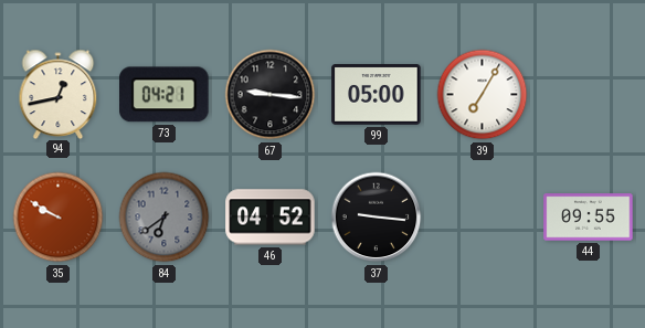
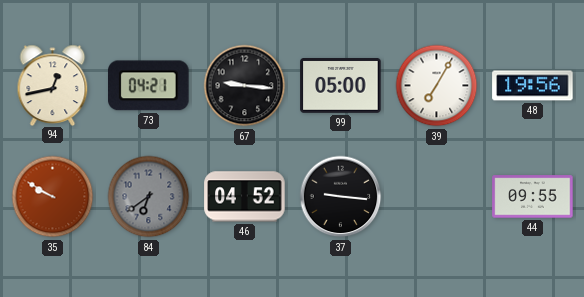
48: none -> 19:56 (533, 86)
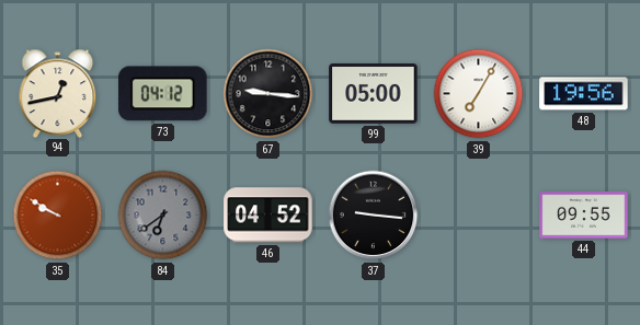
73: 04:21 -> 04:12 (163, 94)
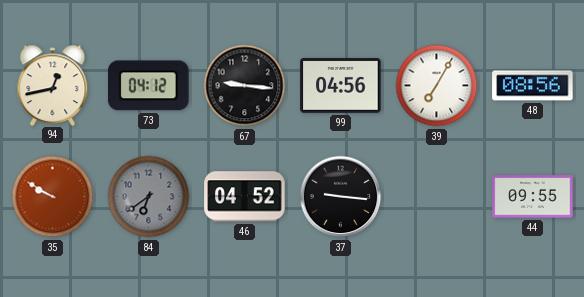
99: 05:00 -> 04:56 (341, 86)
48: 19:56 -> 08:56 (533, 86)
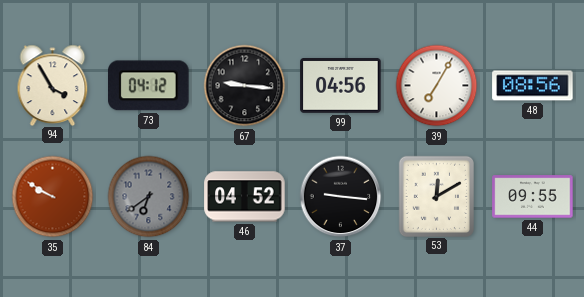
94: 12:43 -> 3:55 (53, 85)
53: none -> 12:10 (436, 196)
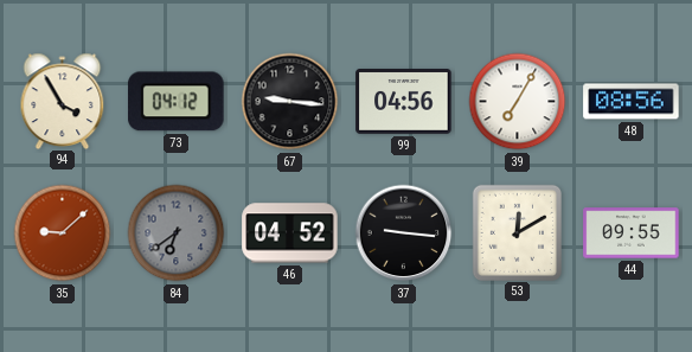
35: 9:50 -> 9:08 (63, 233)
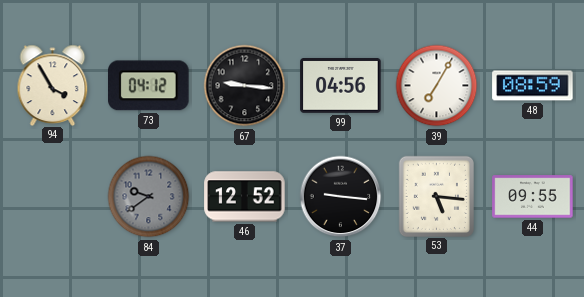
48: 08:56 -> 08:59 (533, 86)
35: 9:08 -> none (63, 233)
84: 6:39 -> 9:39 (149, 197)
46: 04:52 -> 12:52 (245, 197)
53: 12:10 -> 5:16 (436, 196)
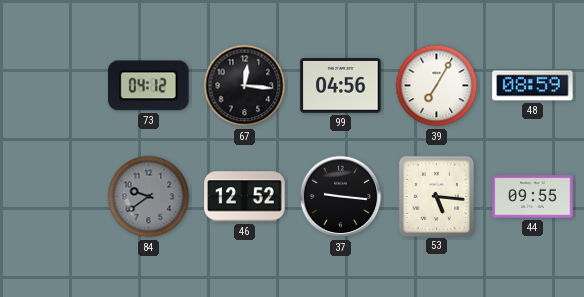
94: 3:55 -> none (53, 85)
67: 9:16 -> 12:16 (245, 86)
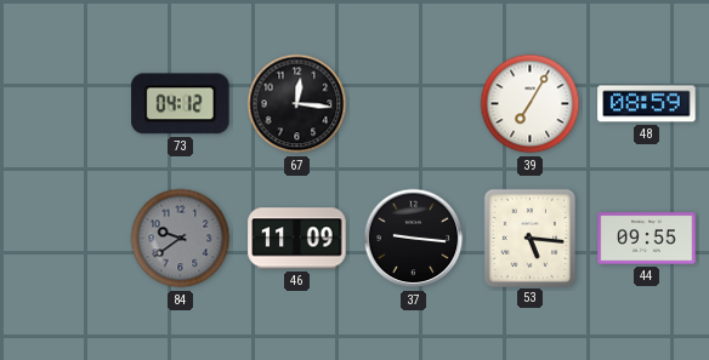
99: 04:56 -> none (341, 86)
46: 12:52 -> 11:09 (297, 239)
